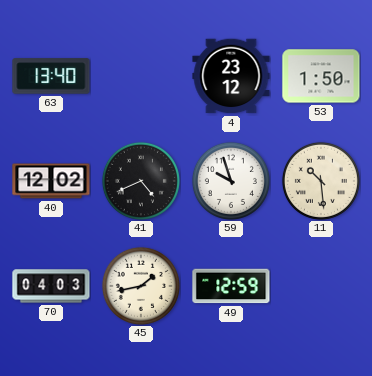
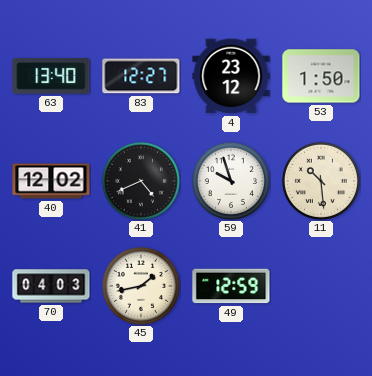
83: none -> 12:27 (141, 76)
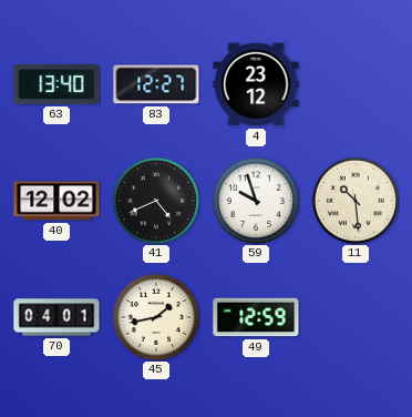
53: 1:50 -> none (321, 76)
70: 04:03 -> 04:01 (56, 317)
